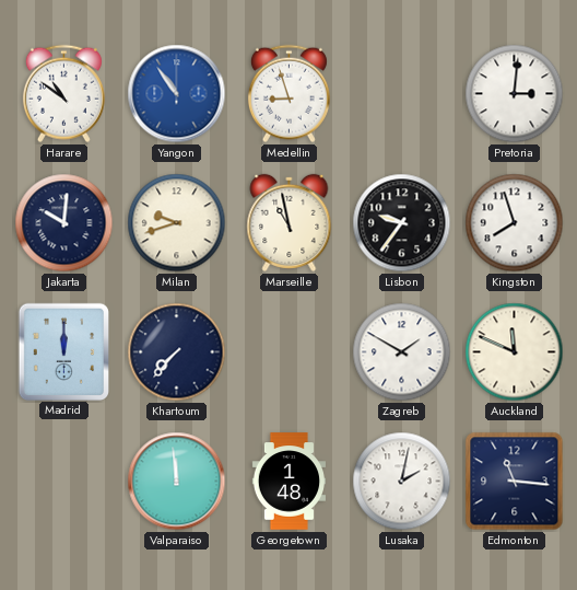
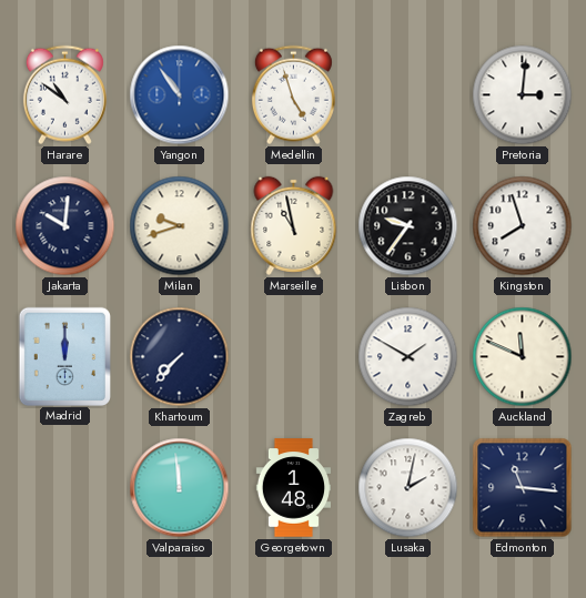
Medellin: 8:57 -> 4:57 (293, 95)
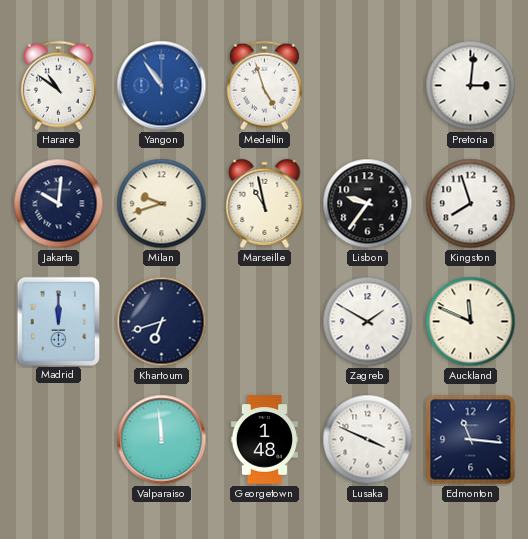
Khartoum: 7:37 -> 6:42 (162, 322)
Lusaka: 2:02 -> 3:49 (368, 440)
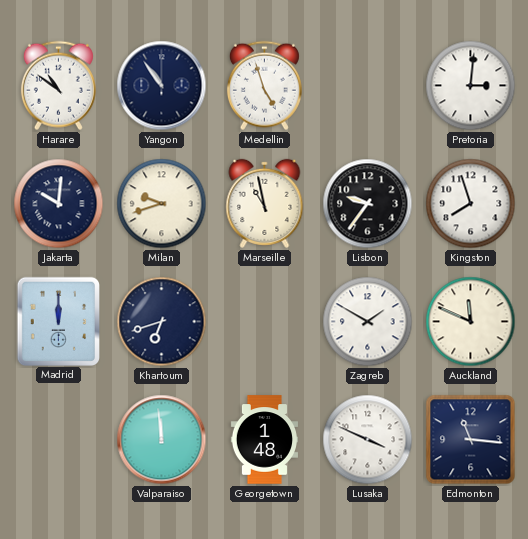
Yangon dial: blue -> navy (162, 86)
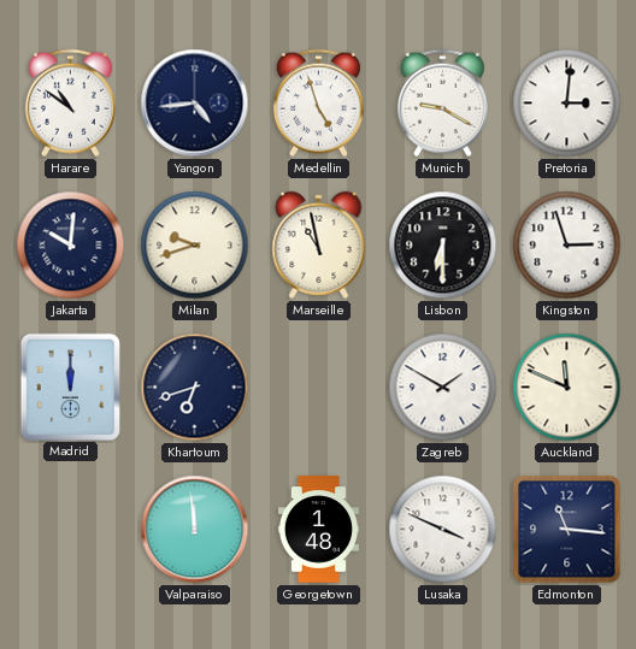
Yangon: 10:54 -> 4:44 (195, 104)
Munich: none -> 9:20 (442, 104)
Lisbon: 9:36 -> 6:30 (443, 246)
Kingston: 7:57 -> 2:57 (567, 246)
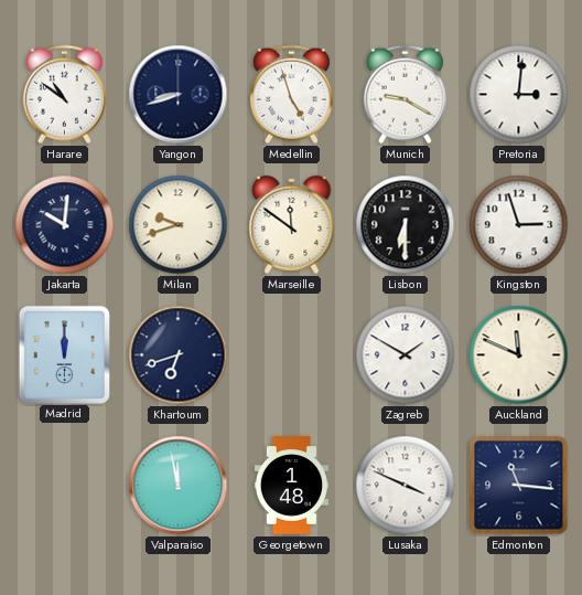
Yangon: 4:44 -> 8:42 (179, 95)
Marseille: 10:58 -> 11:51 (292, 224)
Valparaiso: 11:59 -> 11:58 (179, 486)
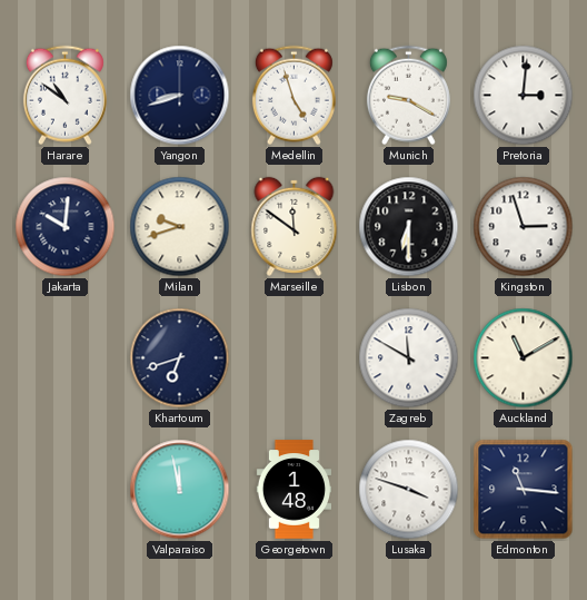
Madrid: 12:00 -> none (64, 354)
Zagreb: 1:50 -> 11:50 (409, 358)
Auckland: 11:49 -> 11:10 (524, 358)
Lusaka: 3:49 -> 3:48 (409, 490)
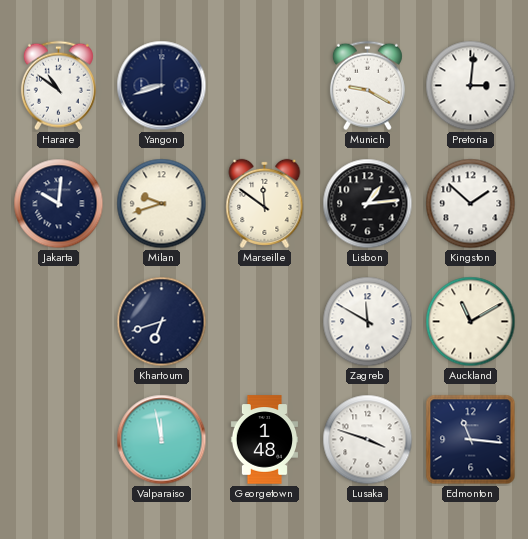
Medellin: 4:57 -> none (293, 96)
Lisbon: 6:30 -> 1:14 (368, 204)
Kingston: 2:57 -> 1:52 (471, 204)
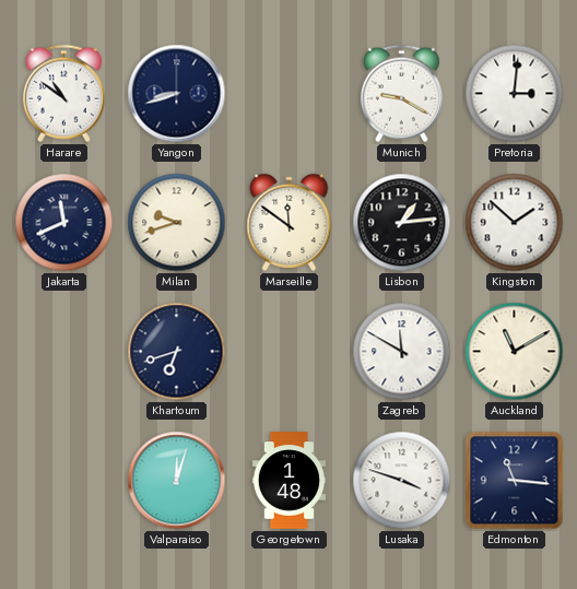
Jakarta: 10:01 -> 11:41 (64, 223)
Valparaiso: 11:58 -> 12:03 (177, 481)
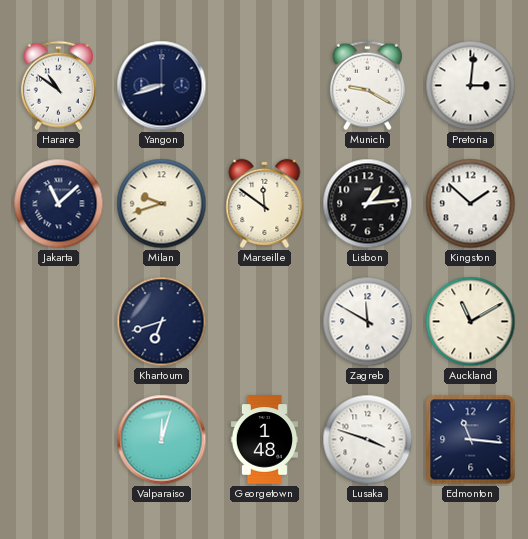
Jakarta: 11:41 -> 11:08 (59, 204)
